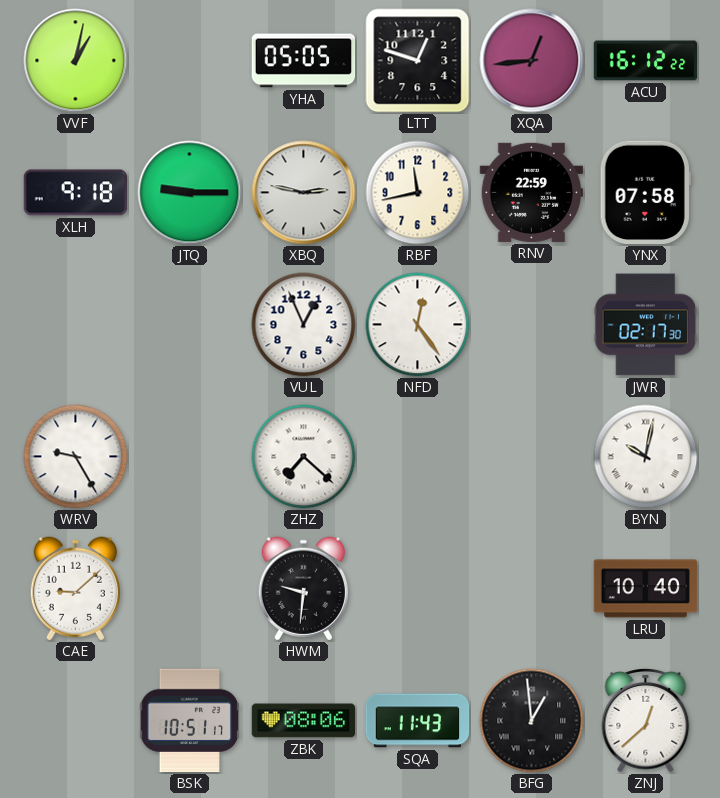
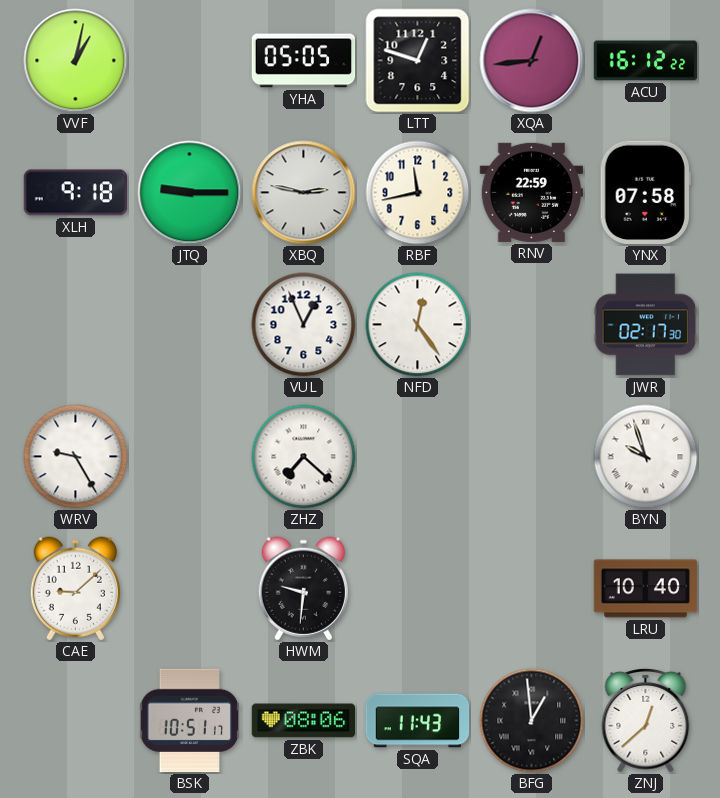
BYN: 10:02 -> 9:57 (646, 457)
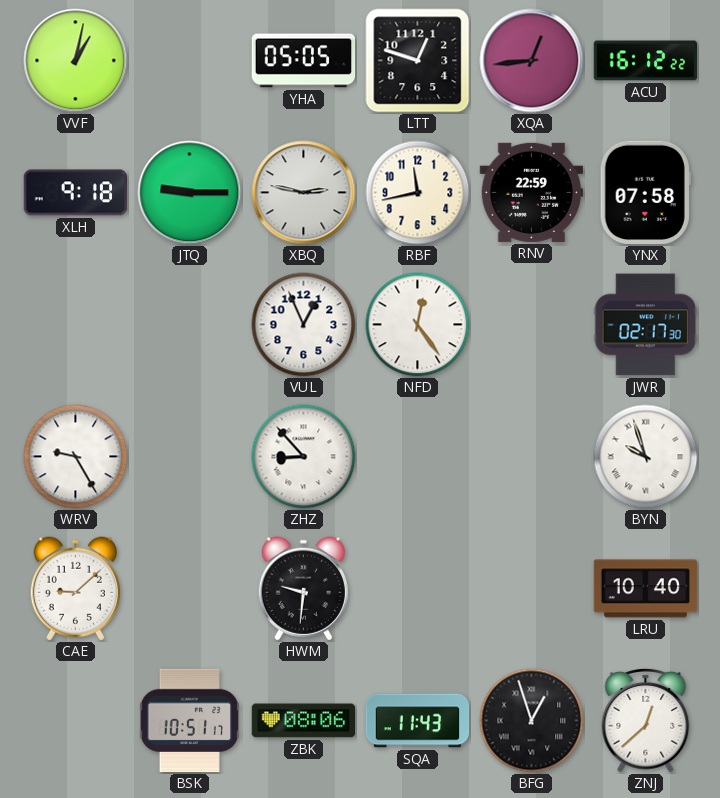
ZHZ: 7:22 -> 8:53 (304, 457)
BFG: 12:59 -> 12:57 (532, 721)
